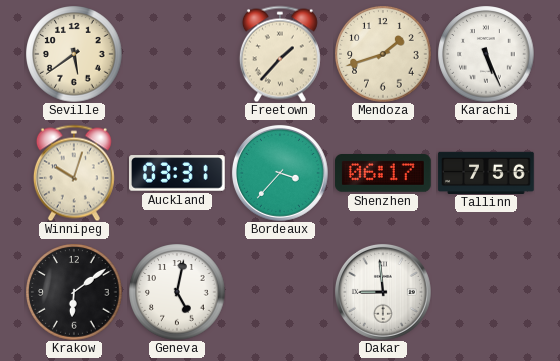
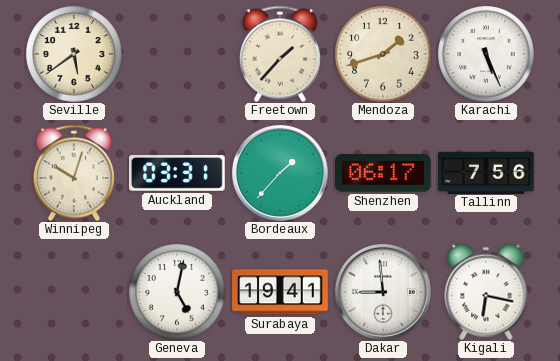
Bordeaux: 3:37 -> 1:37 (280, 173)
Krakow: 6:09 -> none (74, 292)
Surabaya: none -> 19:41 (280, 292)
Kigali: none -> 6:17 (486, 292)
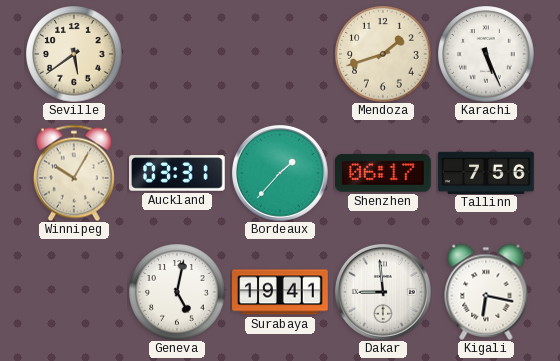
Freetown: 1:37 -> none (280, 54)
Winnipeg: 10:03 -> 10:05 (74, 173)
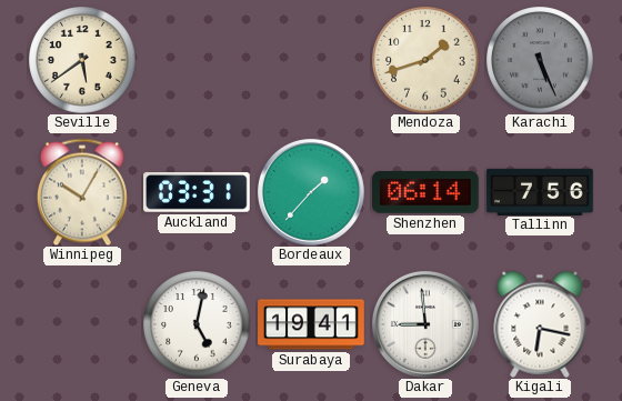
Karachi dial: white -> grey (540, 60)
Shenzhen: 06:17 -> 06:14 (425, 192)
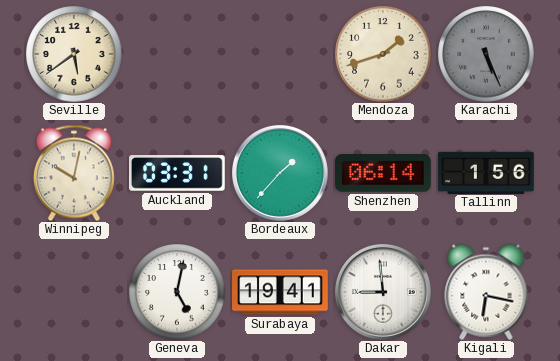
Winnipeg: 10:05 -> 10:02 (74, 173)
Tallinn: 7:56 -> 1:56 (486, 172)
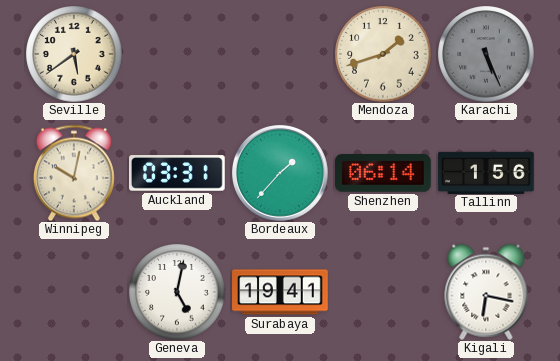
Dakar: 8:59 -> none (383, 292)
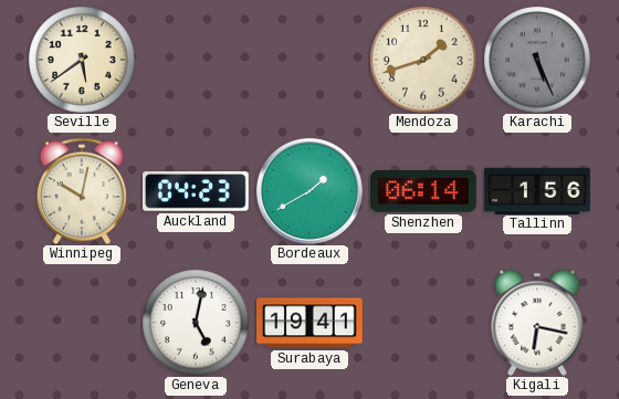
Auckland: 03:31 -> 04:23 (196, 191)
Bordeaux: 1:37 -> 1:40 (309, 191)
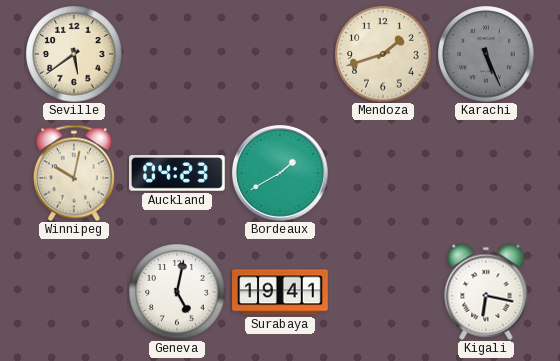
Shenzhen: 06:14 -> none (423, 191)
Tallinn: 1:56 -> none (537, 190)
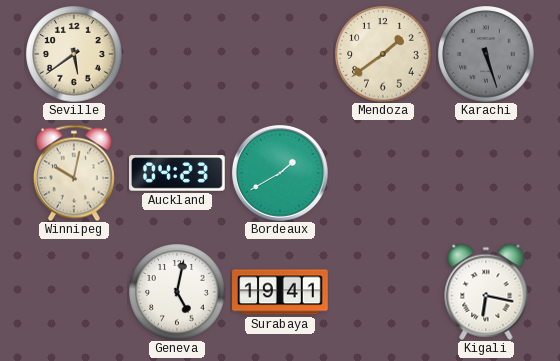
Mendoza: 1:42 -> 1:39 (383, 54)
Karachi: 5:26 -> 5:27 (486, 54)
